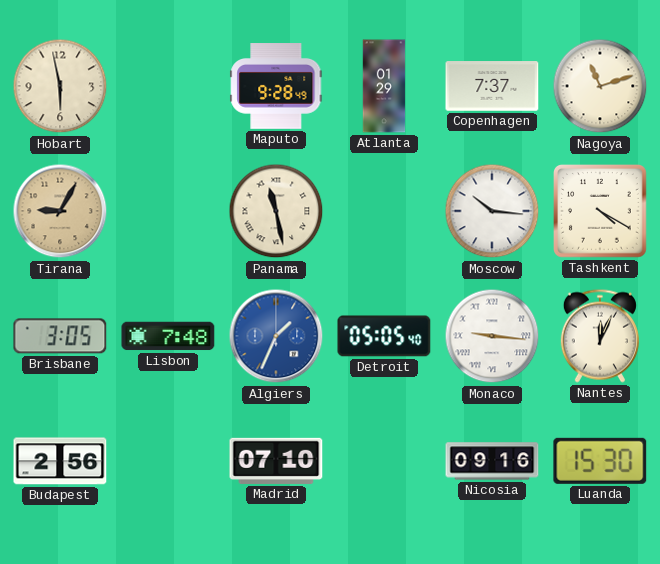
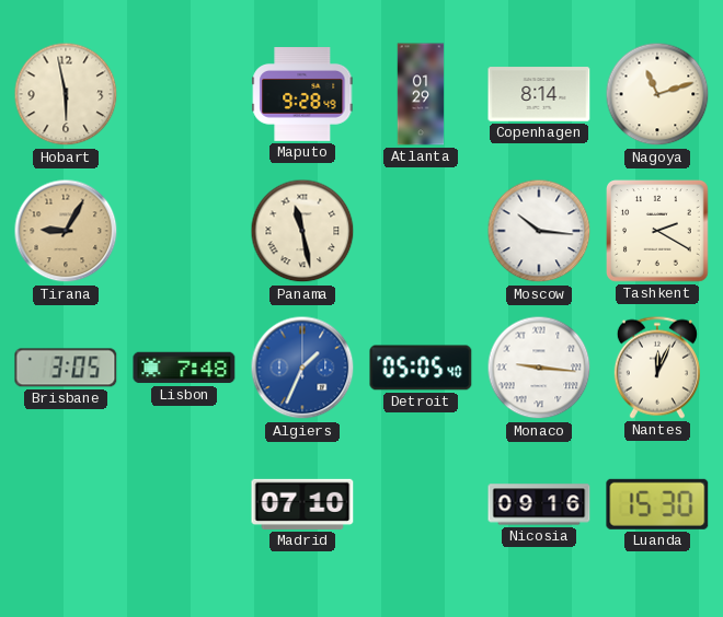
Copenhagen: 7:37 -> 8:14 (539, 94)
Tashkent: 4:20 -> 2:20 (658, 232)
Budapest: 2:56 -> none (60, 461)
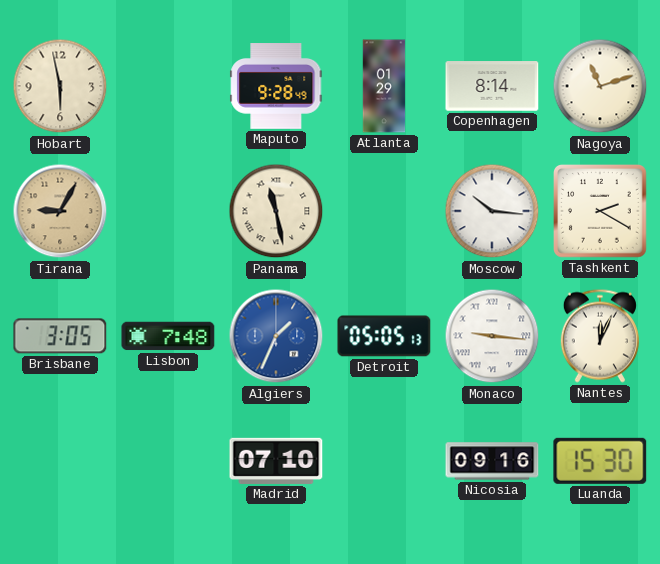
Detroit: 05:05:40 -> 05:05:13 (384, 336)
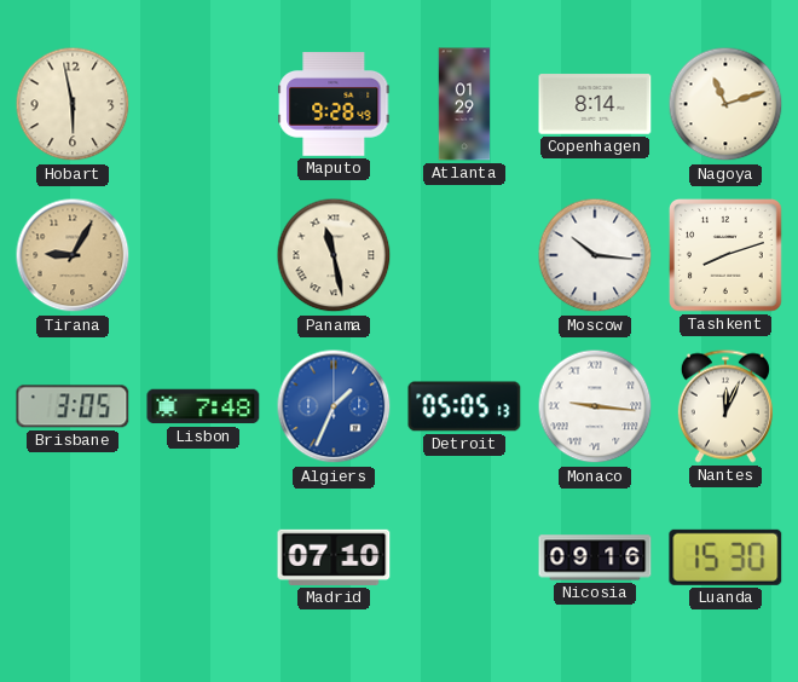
Tashkent: 2:20 -> 8:12 (727, 256)
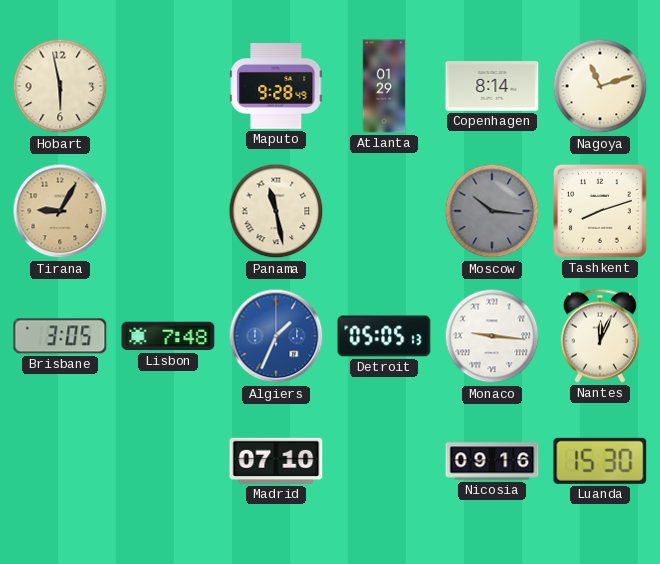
Moscow dial: white -> grey (492, 211)
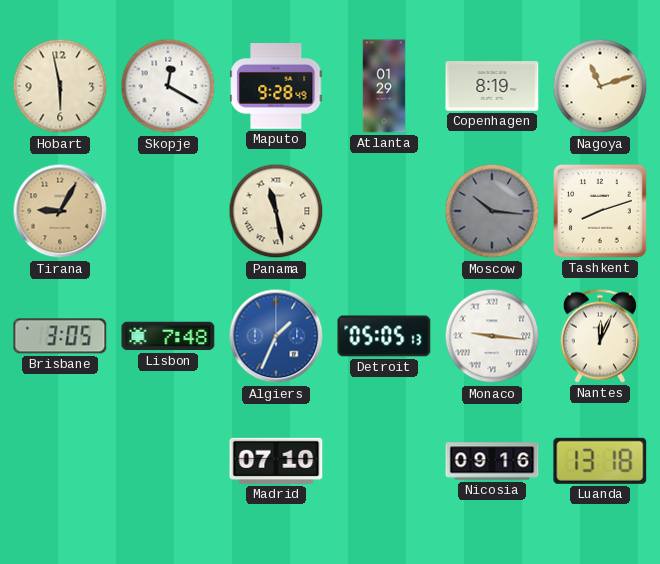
Skopje: none -> 12:20 (168, 86)
Copenhagen: 8:14 -> 8:19 (492, 86)
Luanda: 15:30 -> 13:18 (600, 461)
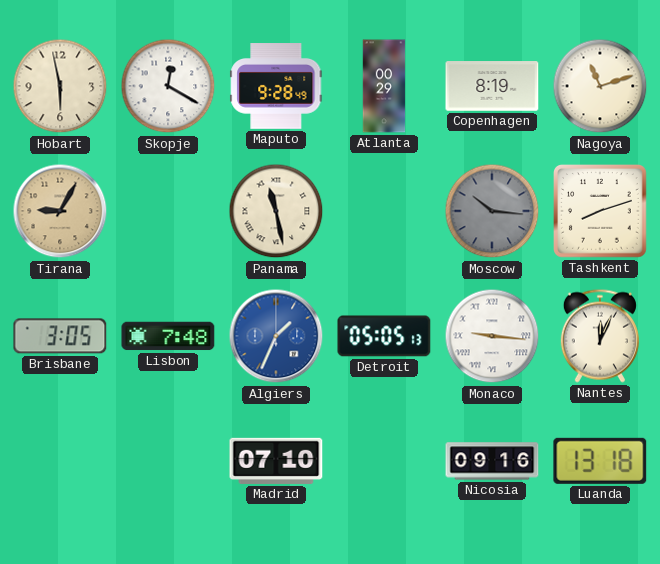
Atlanta: 01:29 -> 00:29 (384, 86)
